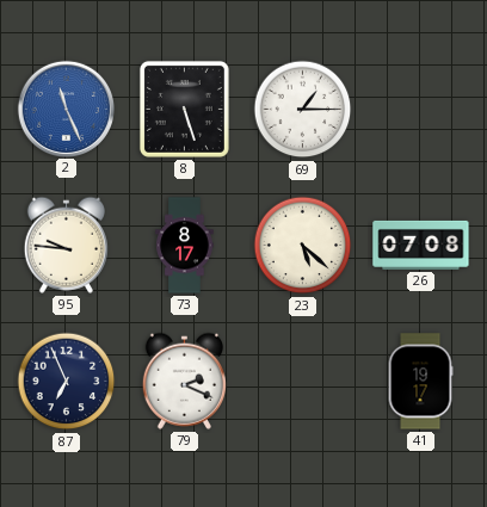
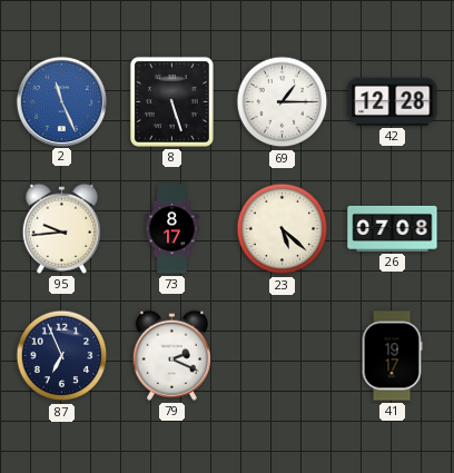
42: none -> 12:28 (393, 101)
95: 9:46 -> 9:44 (61, 228)
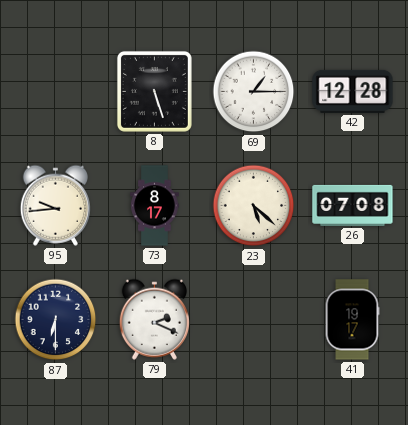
2: 11:26 -> none (61, 101)
87: 6:56 -> 6:30 (56, 320)
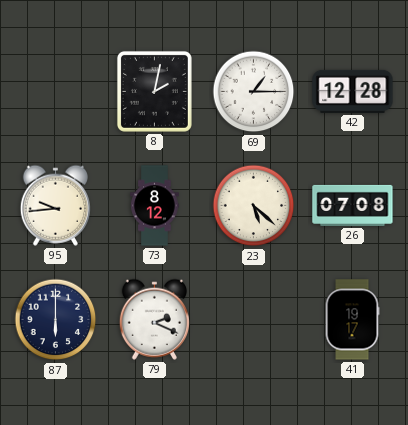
8: 5:27 -> 2:02 (154, 91)
73: 8:17 -> 8:12 (155, 206)
87: 6:30 -> 6:00 (56, 320)
